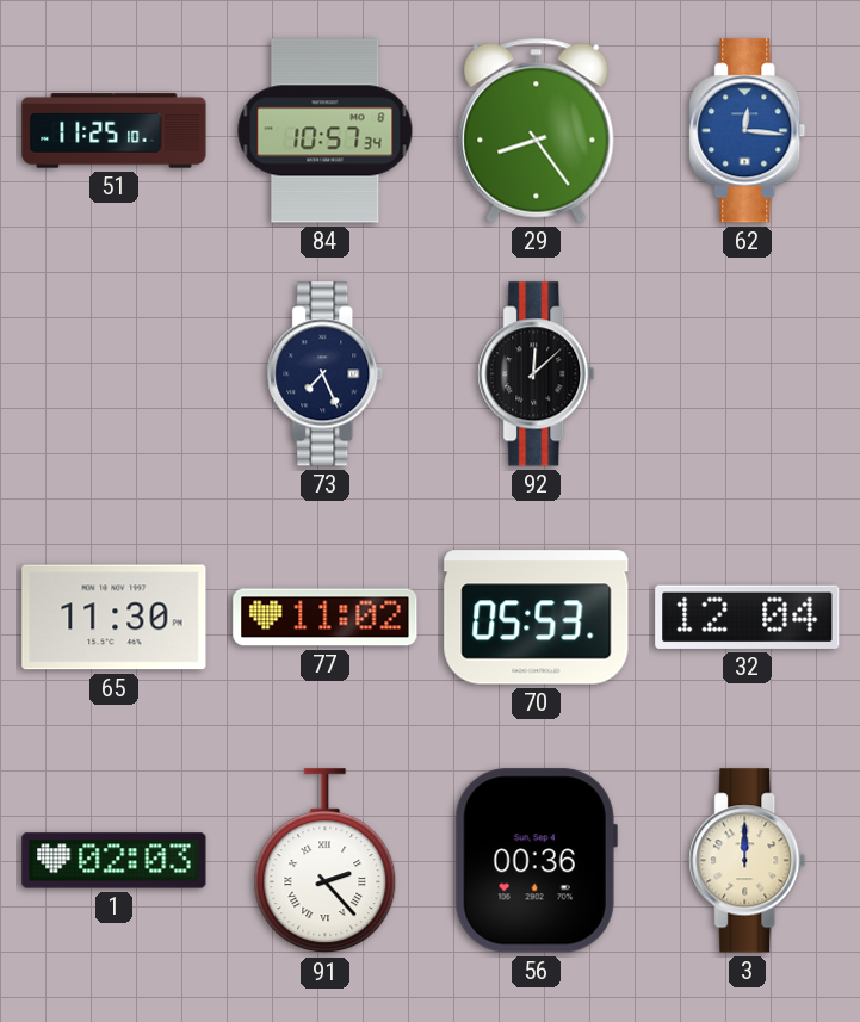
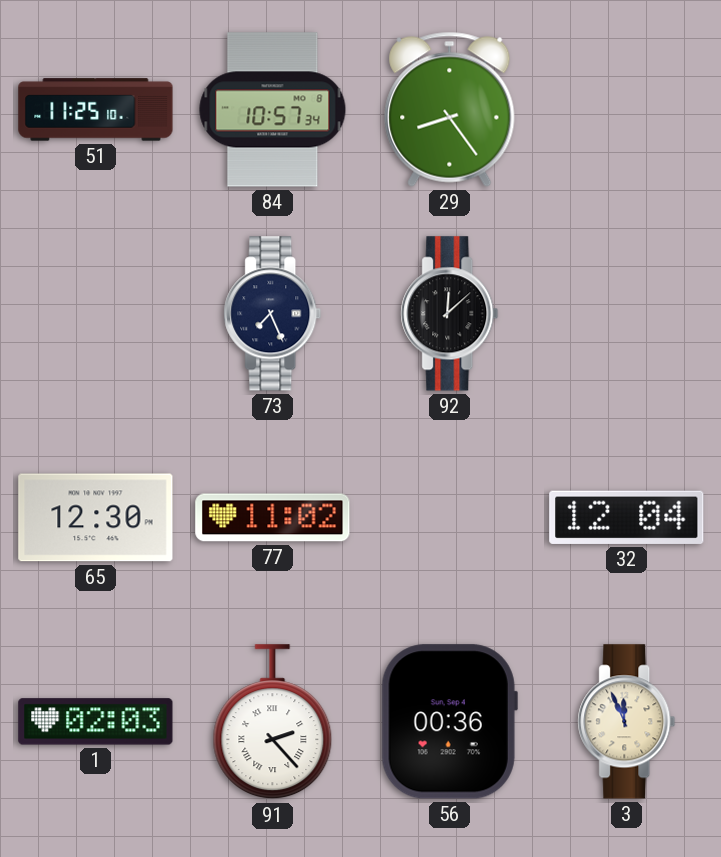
62: 12:16 -> none (748, 131)
65: 11:30 -> 12:30 (96, 518)
70: 05:53 -> none (537, 618)
3: 12:00 -> 11:56 (627, 722)
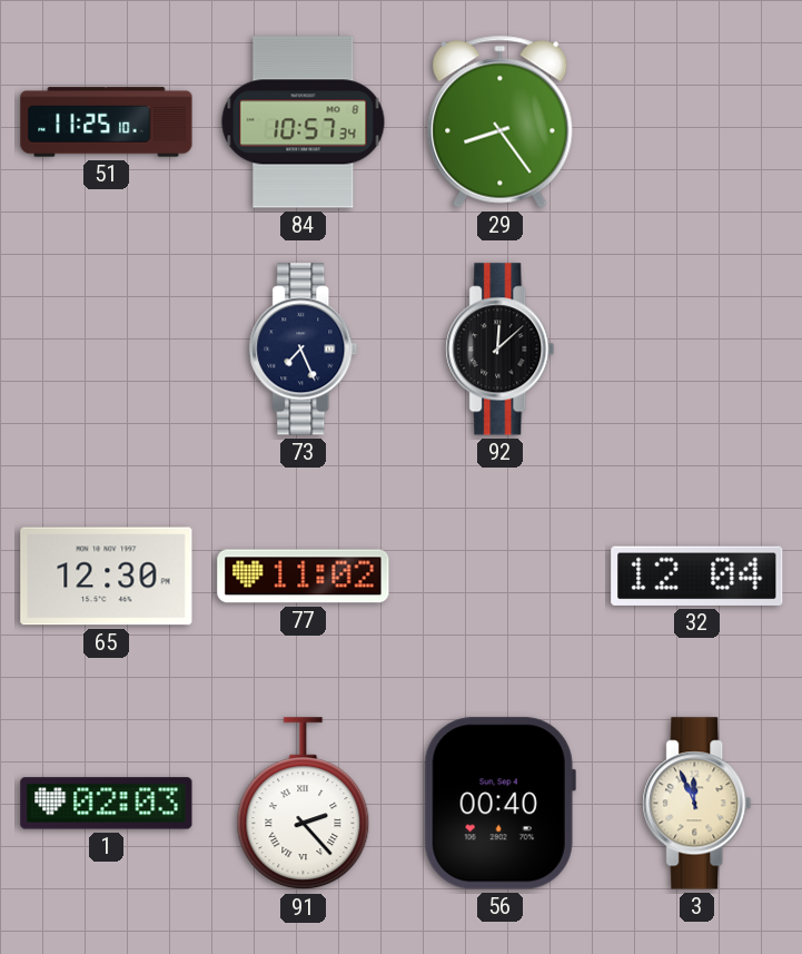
56: 00:36 -> 00:40 (499, 804)
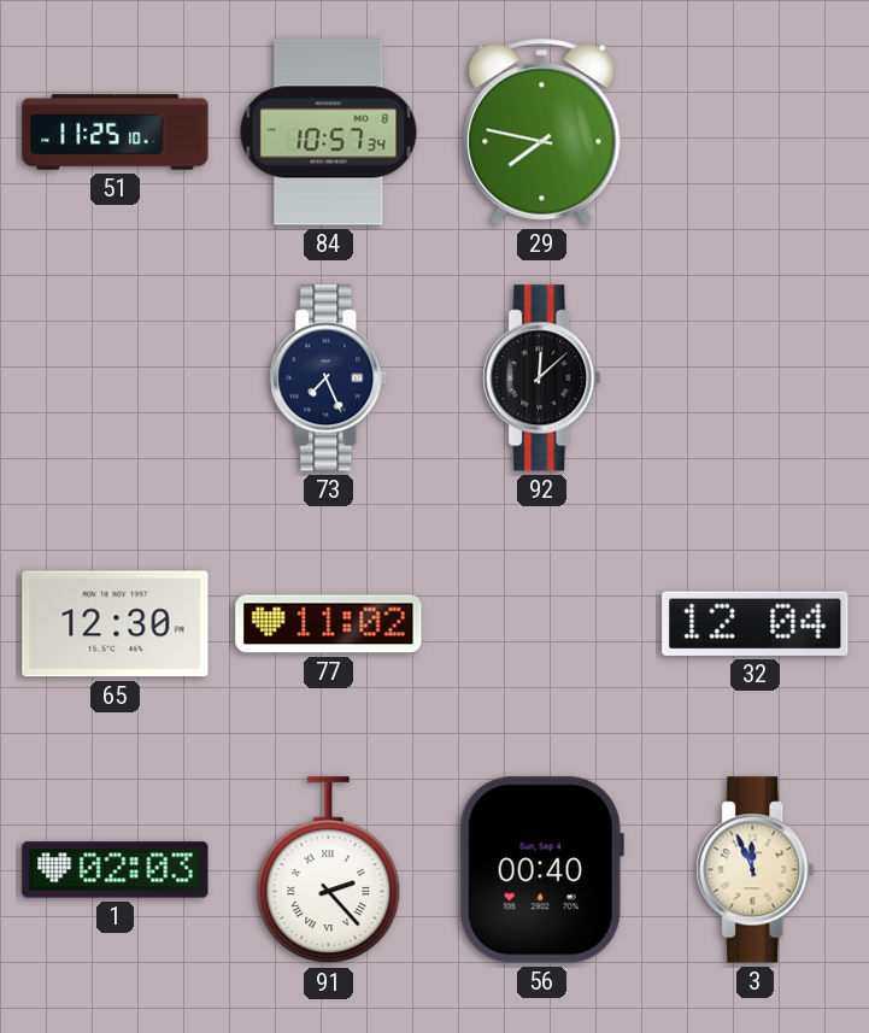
29: 8:24 -> 7:47 (542, 131)
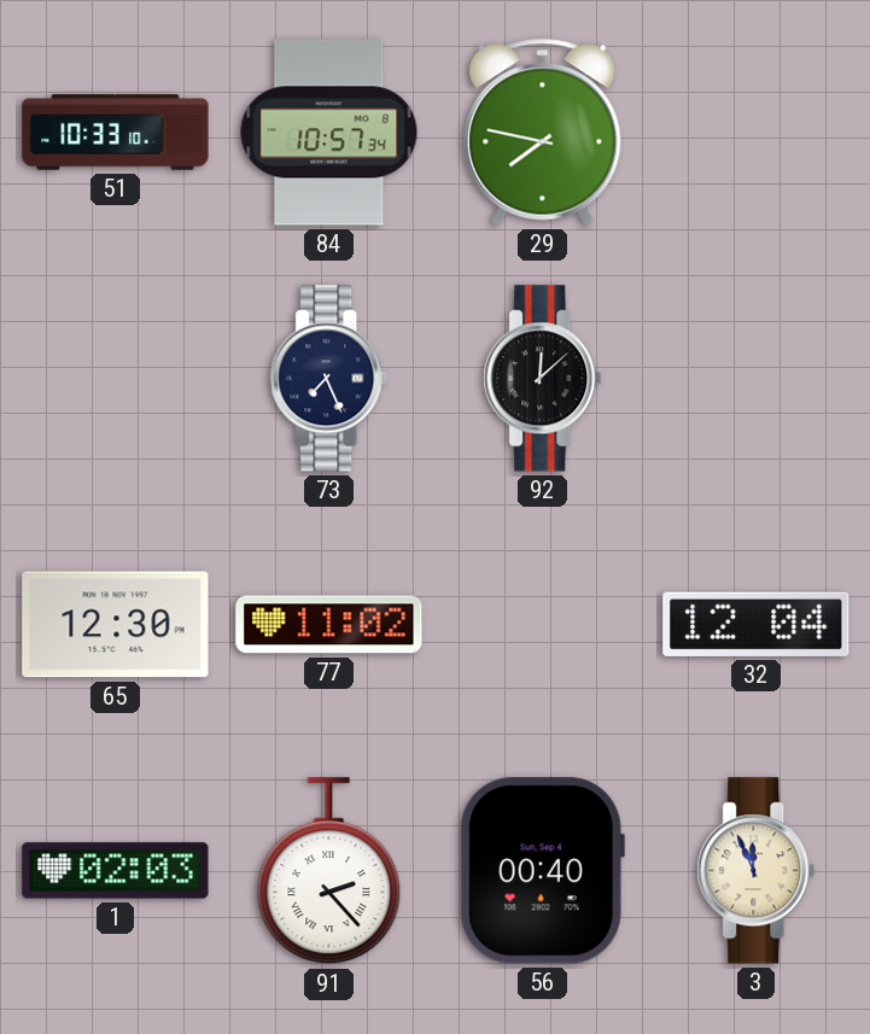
51: 11:25 -> 10:33 (116, 133)
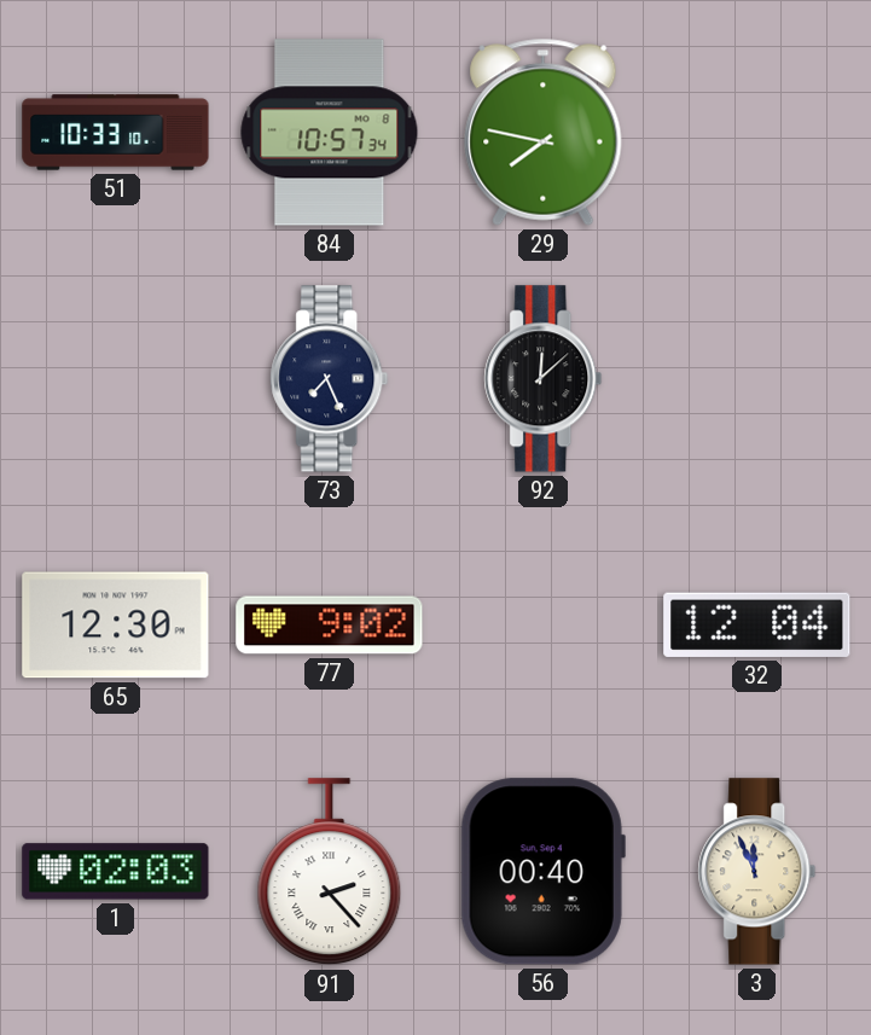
77: 11:02 -> 9:02 (330, 626)
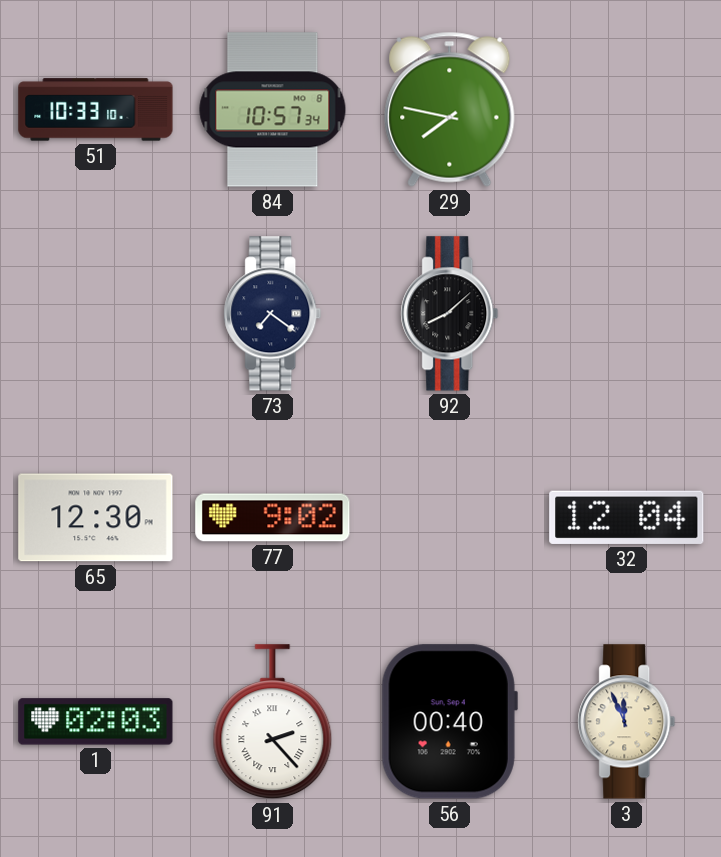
73: 7:26 -> 7:21 (273, 314)
92: 12:08 -> 8:08 (450, 314)
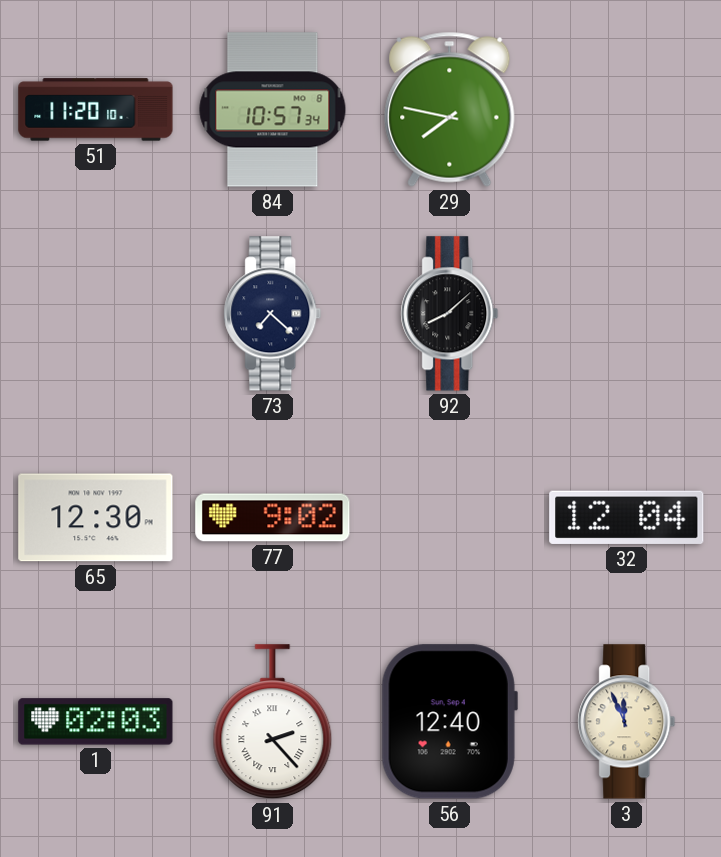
51: 10:33 -> 11:20 (96, 110)
73: 7:21 -> 7:22 (273, 314)
56: 00:40 -> 12:40 (449, 722)
